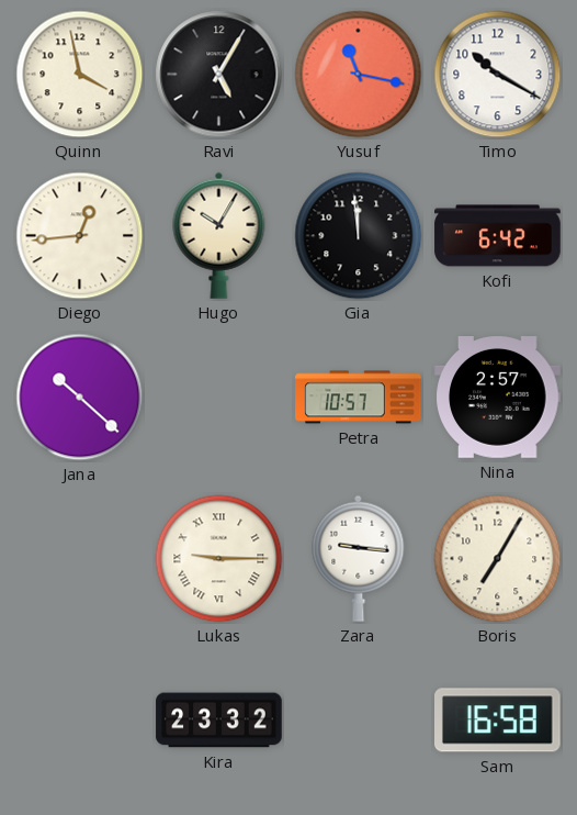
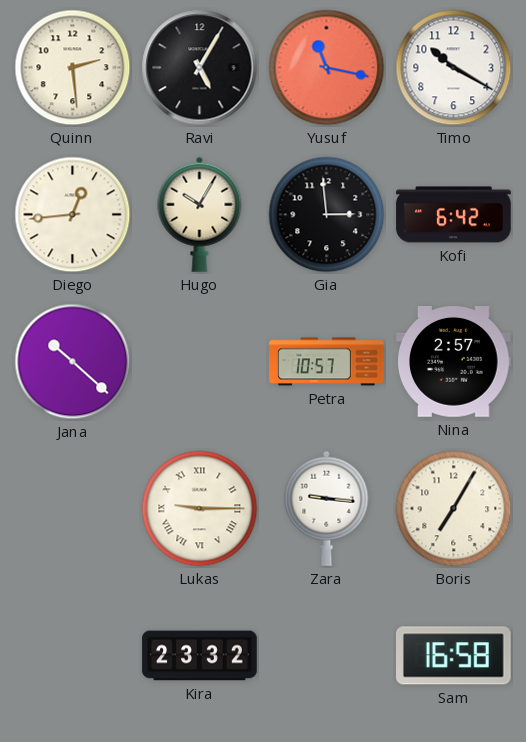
Quinn: 3:58 -> 2:29 (73, 68)
Gia: 11:59 -> 2:59 (327, 215)
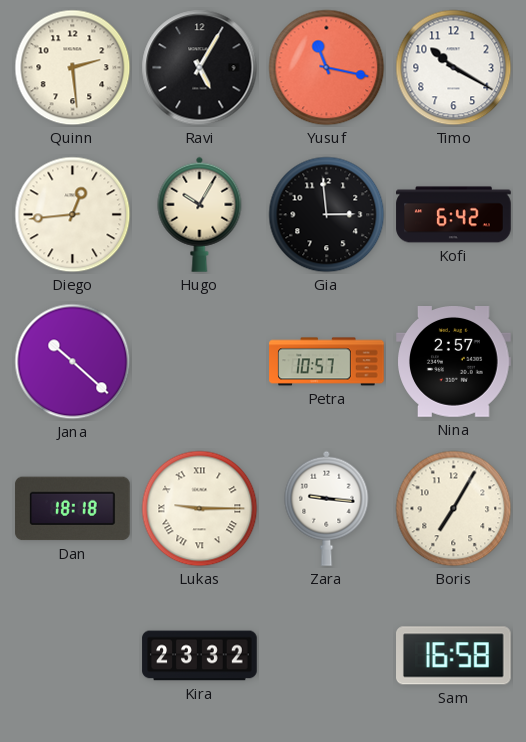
Dan: none -> 18:18 (73, 509)
